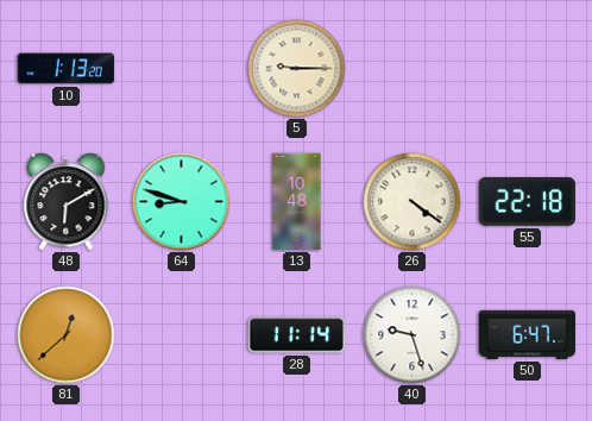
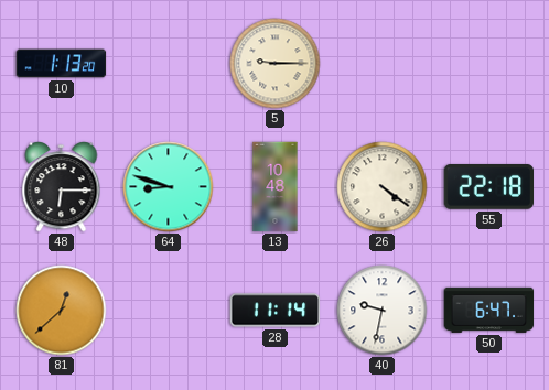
48: 6:10 -> 6:15 (62, 187)
40: 9:27 -> 9:32 (383, 311)
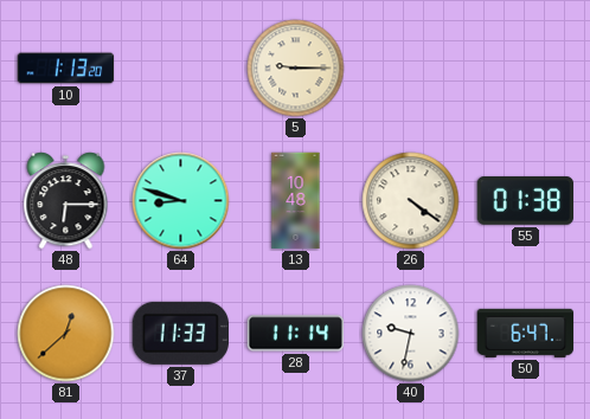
55: 22:18 -> 01:38 (526, 201)
37: none -> 11:33 (180, 333)
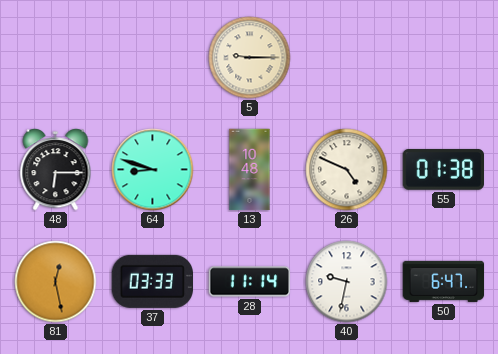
10: 1:13 -> none (66, 69)
26: 4:21 -> 4:49 (347, 170)
81: 12:38 -> 12:28 (56, 282)
37: 11:33 -> 03:33 (152, 281)
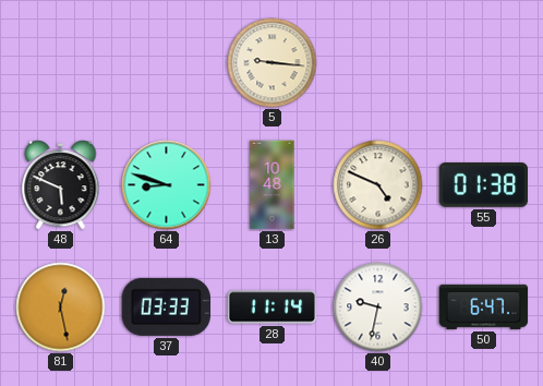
5: 9:15 -> 9:16 (273, 63)
48: 6:15 -> 5:49 (61, 185)
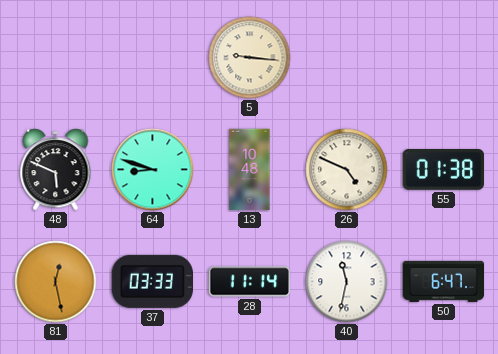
40: 9:32 -> 11:32 (347, 282)
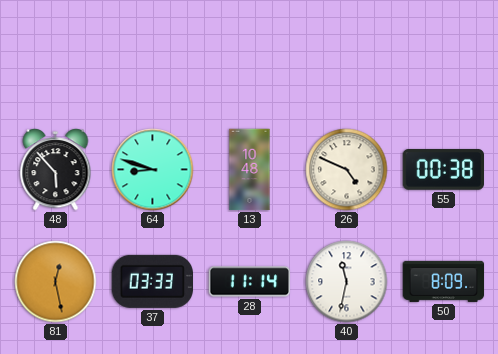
5: 9:16 -> none (250, 58)
48: 5:49 -> 5:53 (56, 170)
55: 01:38 -> 00:38 (444, 170)
50: 6:47 -> 8:09 (444, 281)
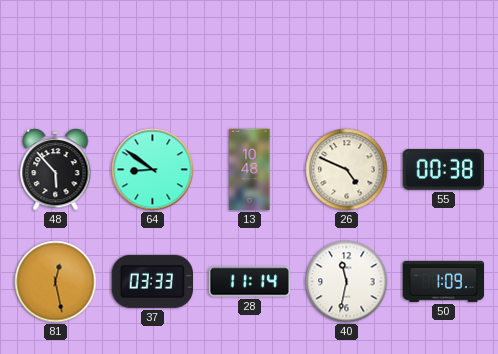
64: 8:48 -> 8:51 (153, 170)
50: 8:09 -> 1:09 (444, 281)
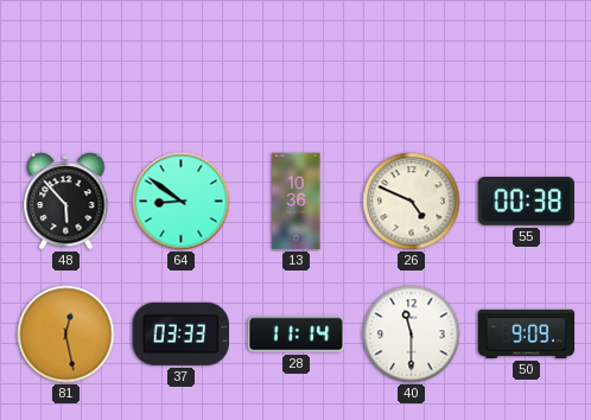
13: 10:48 -> 10:36 (297, 202)
40: 11:32 -> 11:30 (412, 335)
50: 1:09 -> 9:09 (527, 333)
